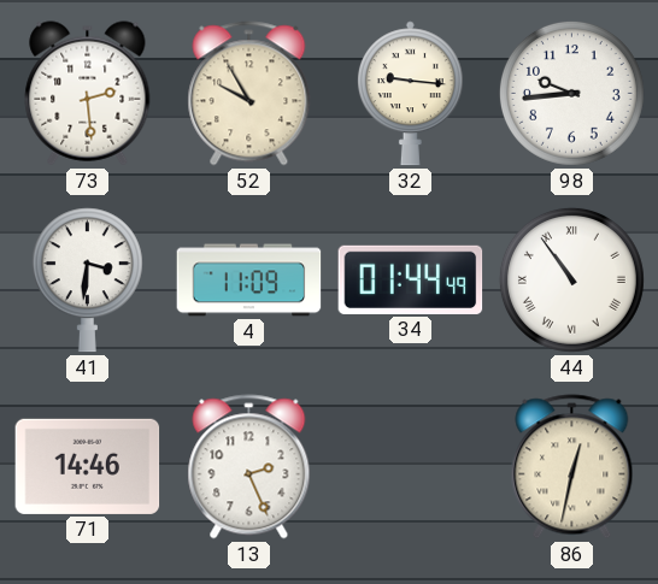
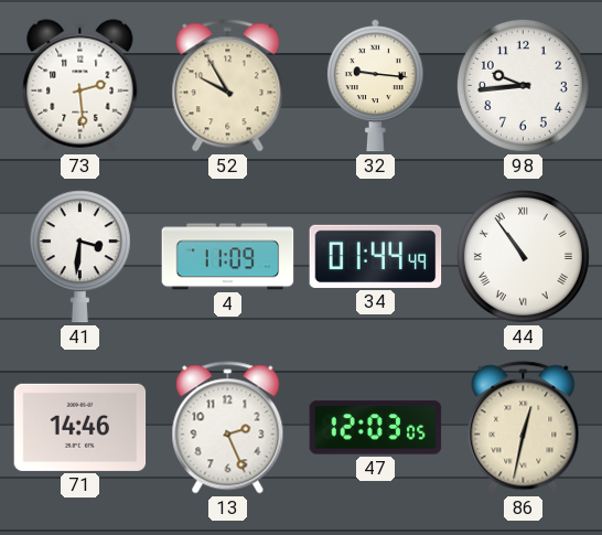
47: none -> 12:03 (376, 428)
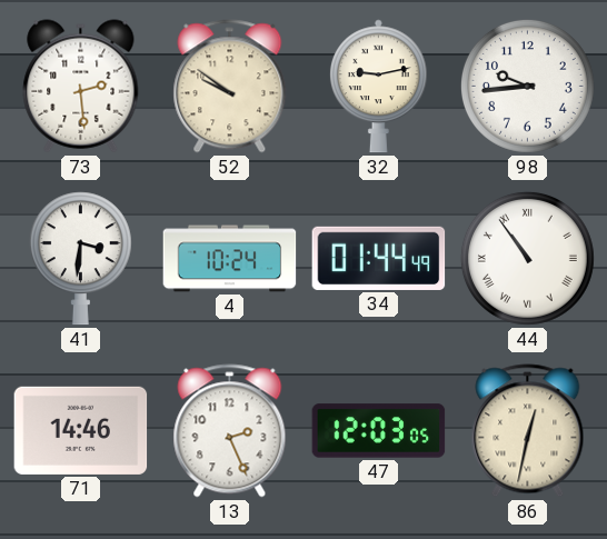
52: 9:55 -> 9:51 (230, 87)
32: 9:16 -> 9:13 (378, 87)
4: 11:09 -> 10:24 (230, 259)
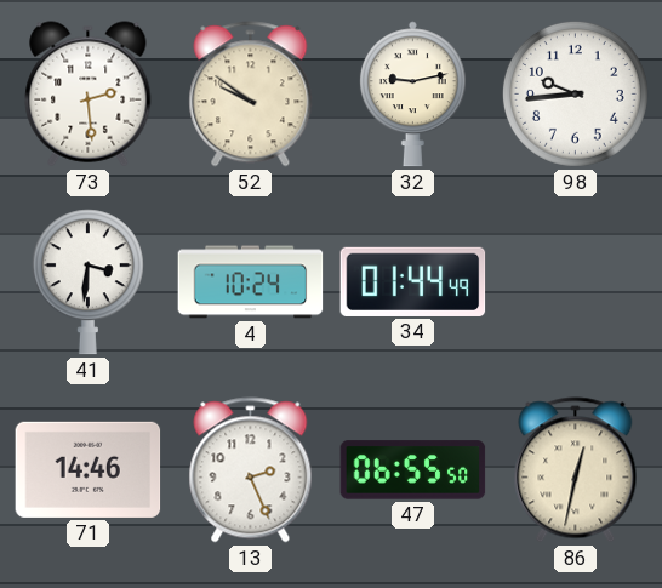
44: 10:54 -> none (527, 258)
47: 12:03 -> 06:55 (413, 470)
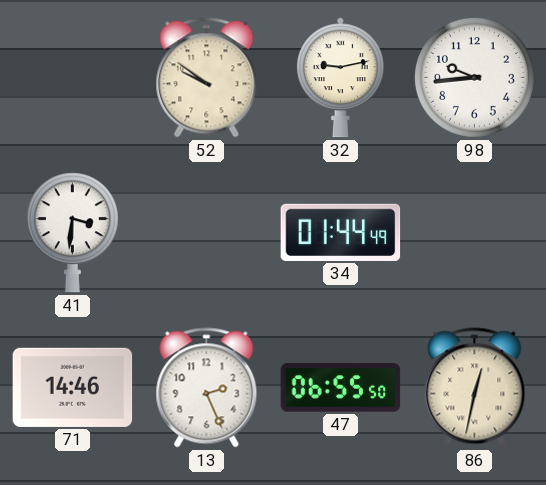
73: 2:29 -> none (89, 95)
4: 10:24 -> none (251, 282)
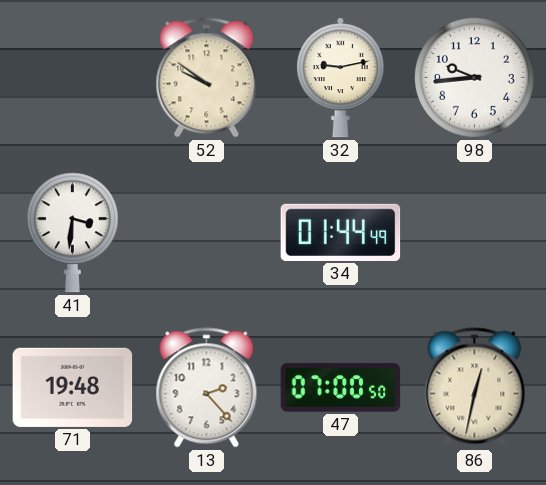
71: 14:46 -> 19:48 (73, 387)
13: 2:26 -> 2:23 (207, 388)
47: 06:55 -> 07:00 (341, 388)
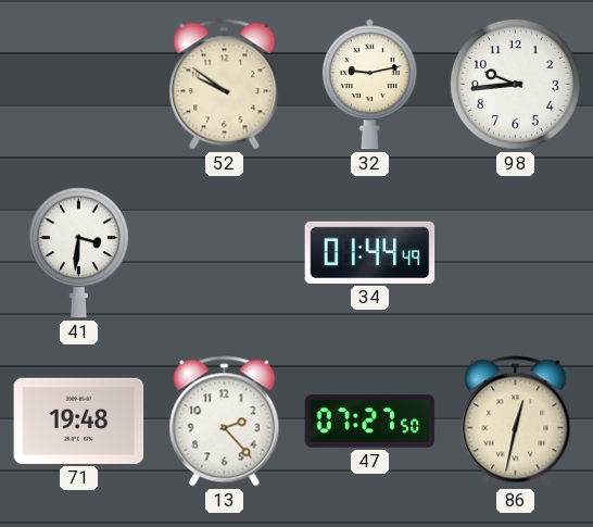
47: 07:00 -> 07:27 (370, 422)
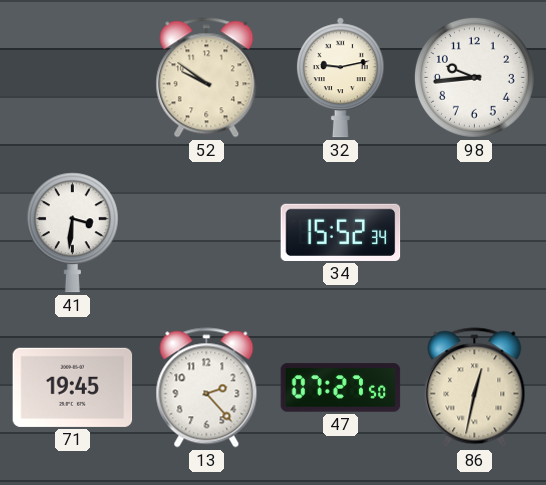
34: 01:44 -> 15:52 (341, 232)
71: 19:48 -> 19:45 (73, 387)
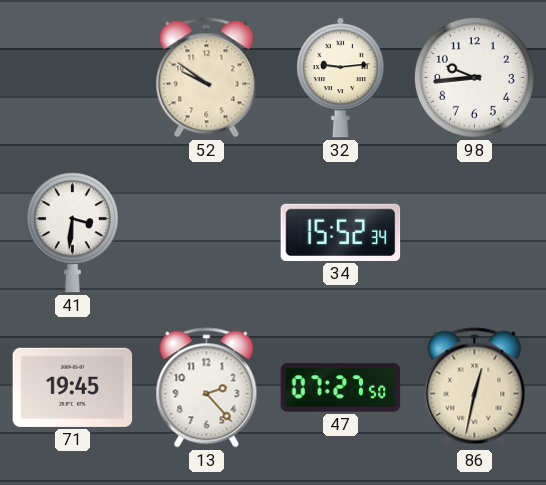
32: 9:13 -> 9:14 (340, 78)
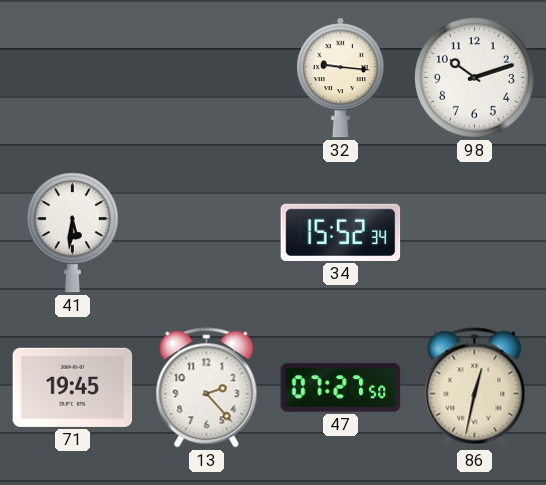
52: 9:51 -> none (207, 78)
32: 9:14 -> 9:16 (340, 78)
98: 9:44 -> 10:12 (474, 77)
41: 3:31 -> 5:31 (72, 233)
